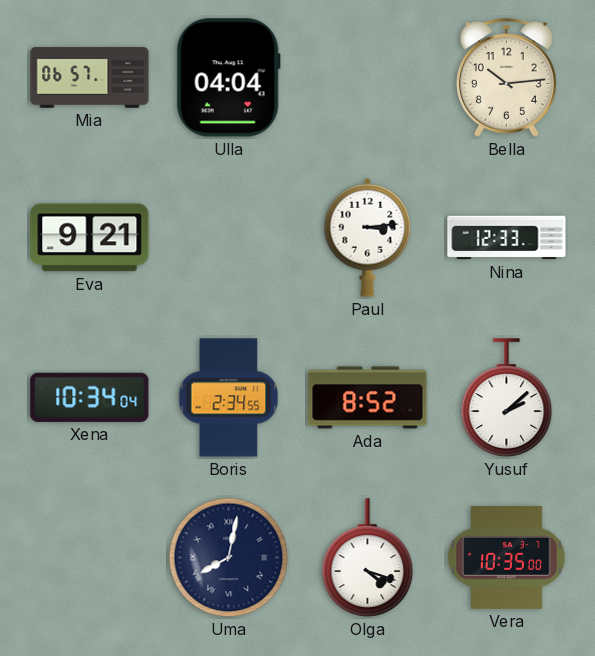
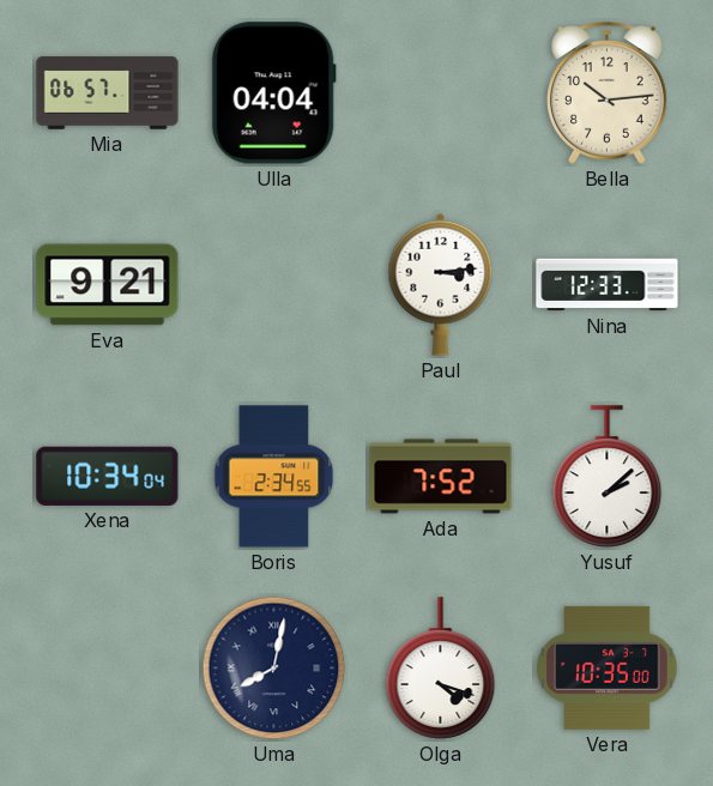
Ada: 8:52 -> 7:52 (441, 477)
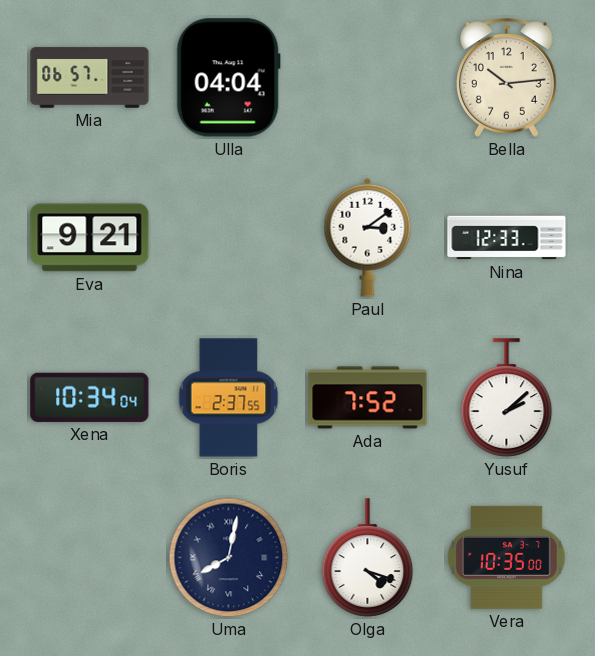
Paul: 3:14 -> 3:09 (368, 237)
Boris: 2:34 -> 2:37 (229, 398)
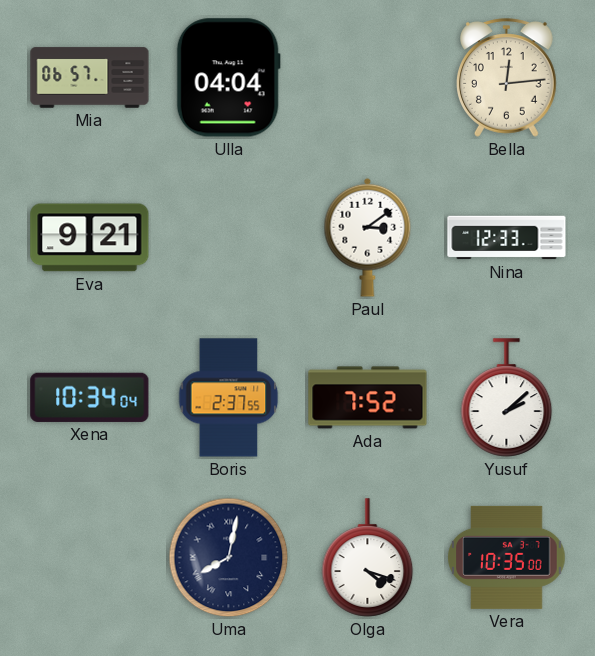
Bella: 10:14 -> 12:14 (507, 78)
